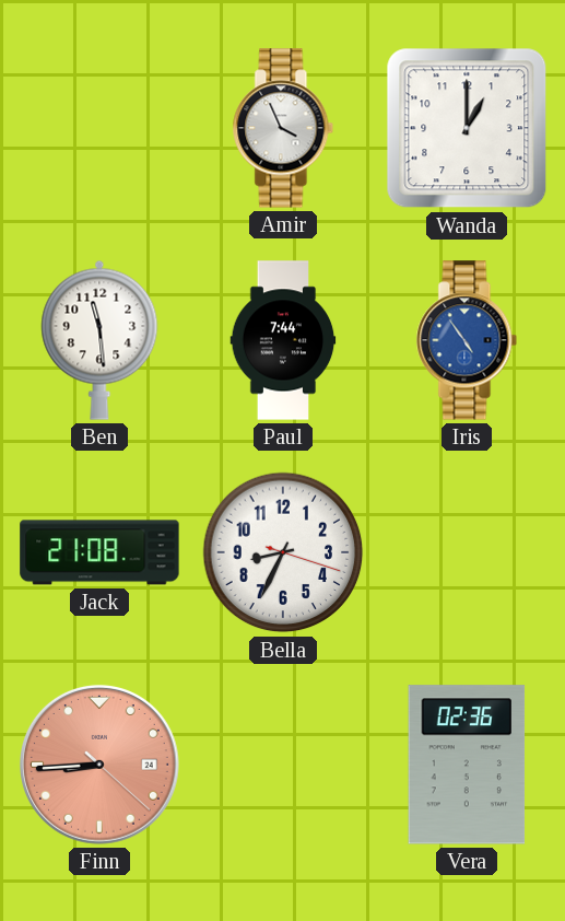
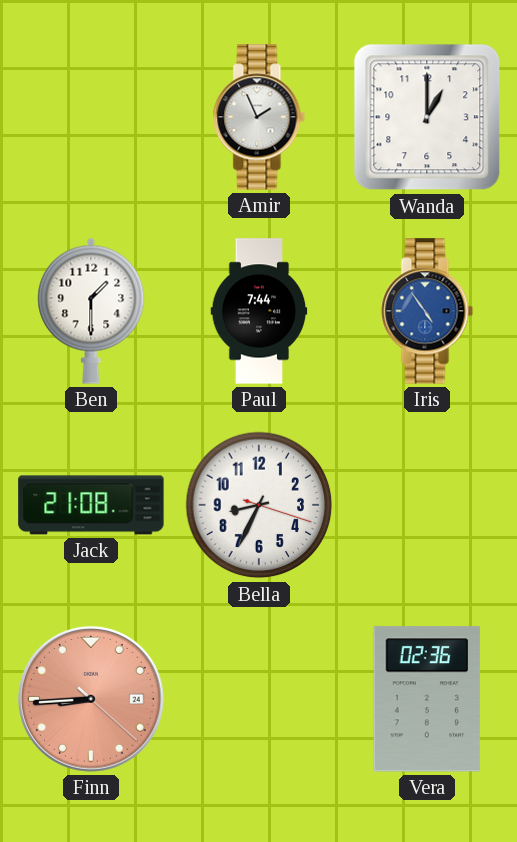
Amir: 3:56 -> 1:56 (259, 117)
Ben: 11:29 -> 1:30 (91, 311)
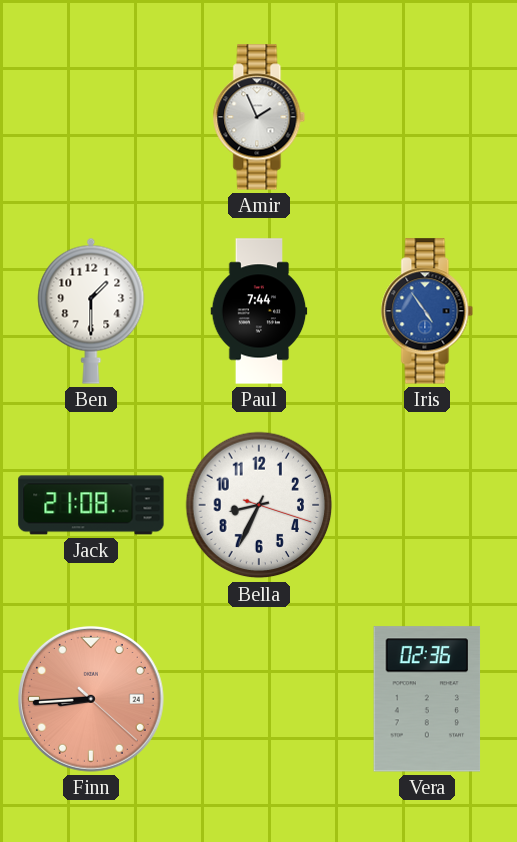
Wanda: 1:00 -> none (427, 117)
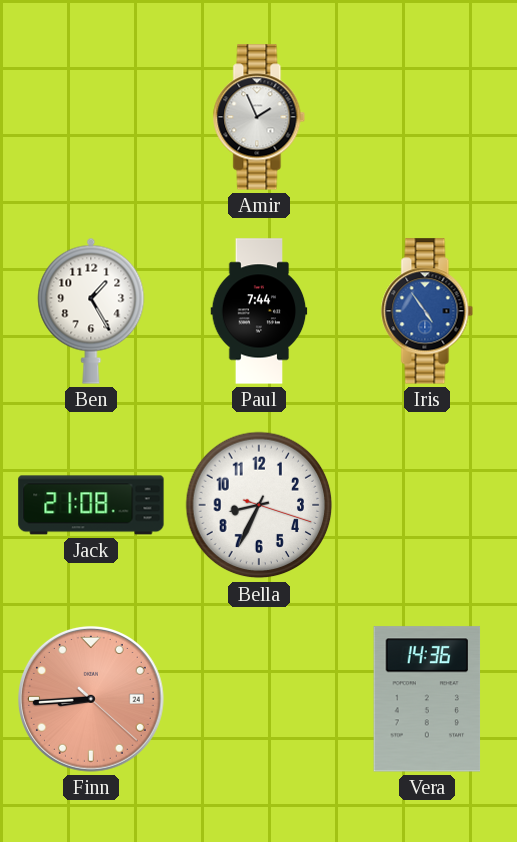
Ben: 1:30 -> 1:25 (91, 311)
Vera: 02:36 -> 14:36 (427, 699)
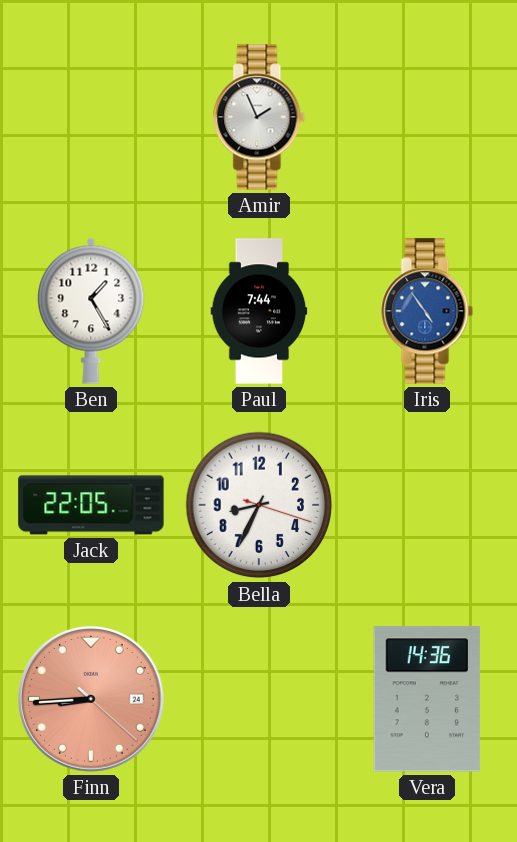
Jack: 21:08 -> 22:05 (91, 505)
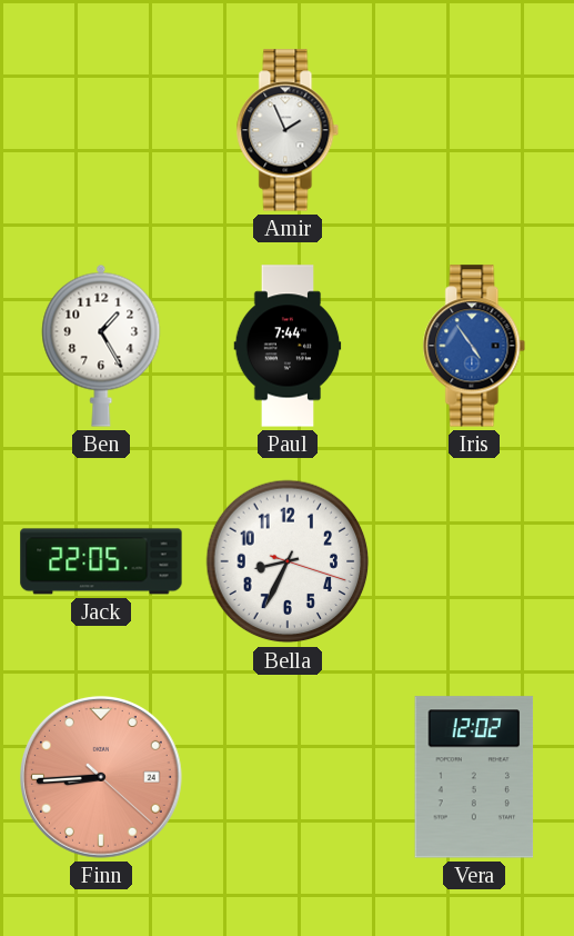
Vera: 14:36 -> 12:02 (474, 777)
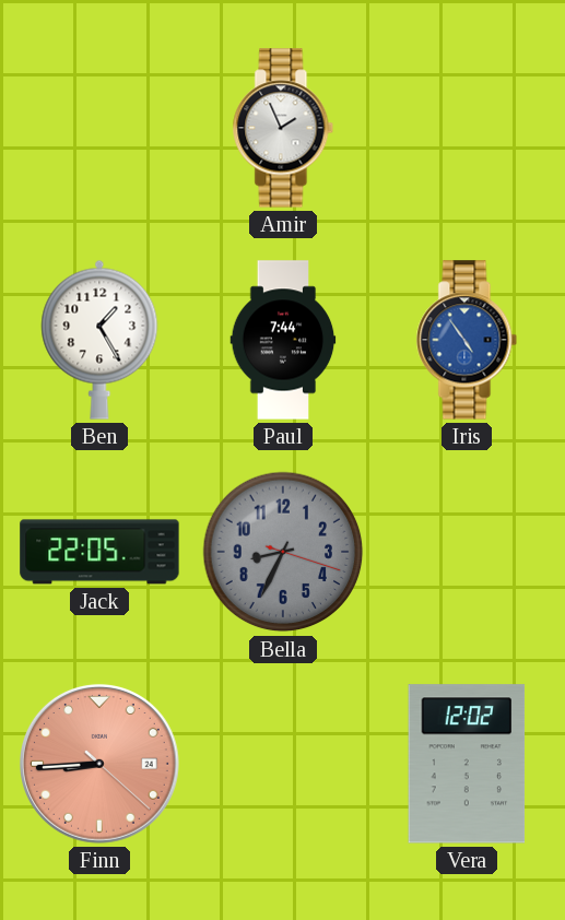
Bella dial: white -> grey (283, 552)
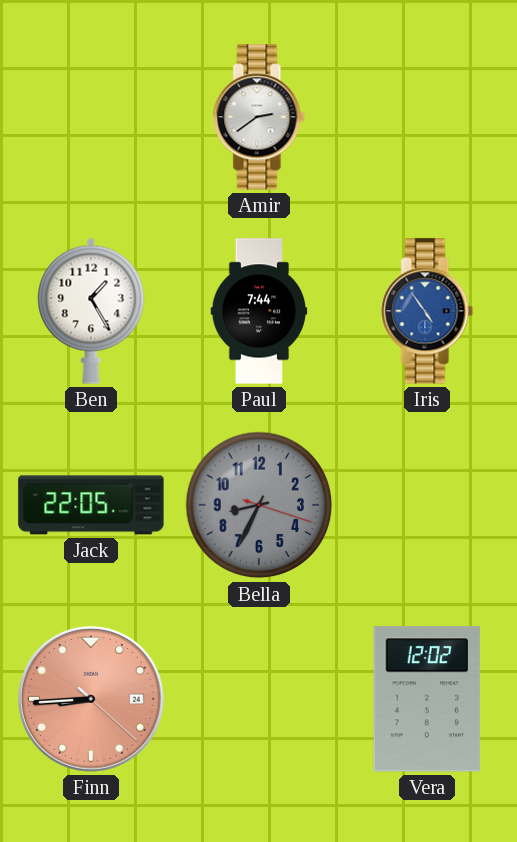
Amir: 1:56 -> 2:39 (259, 117)
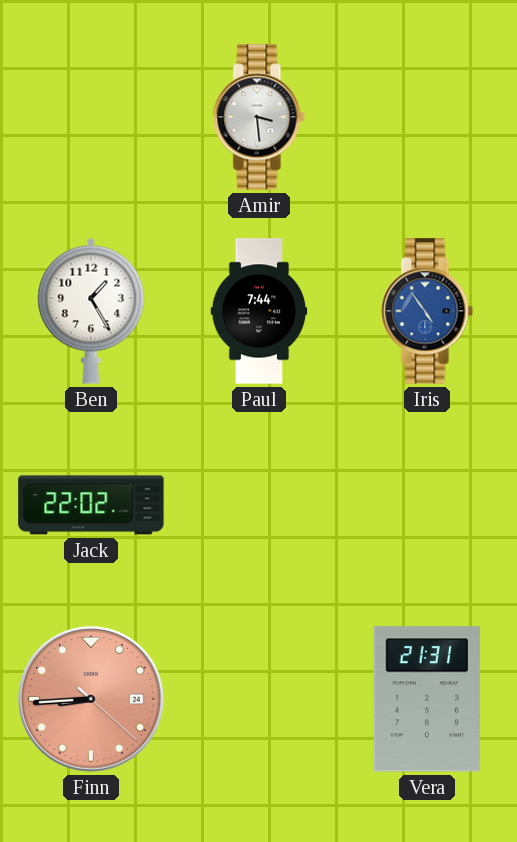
Amir: 2:39 -> 3:29 (259, 117)
Jack: 22:05 -> 22:02 (91, 505)
Bella: 8:34 -> none (259, 505)
Vera: 12:02 -> 21:31 (427, 699)
